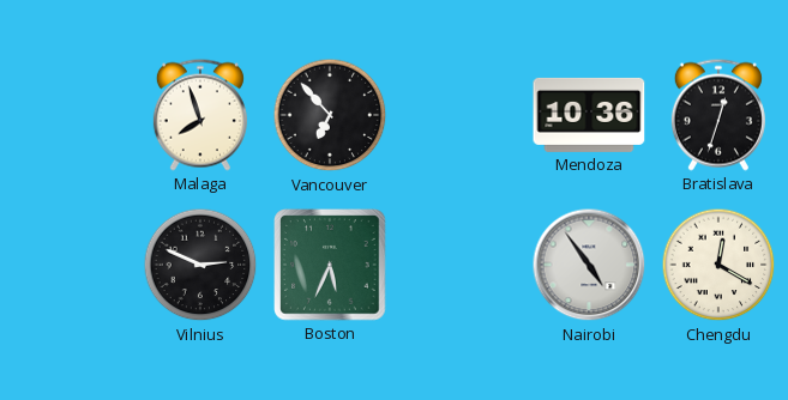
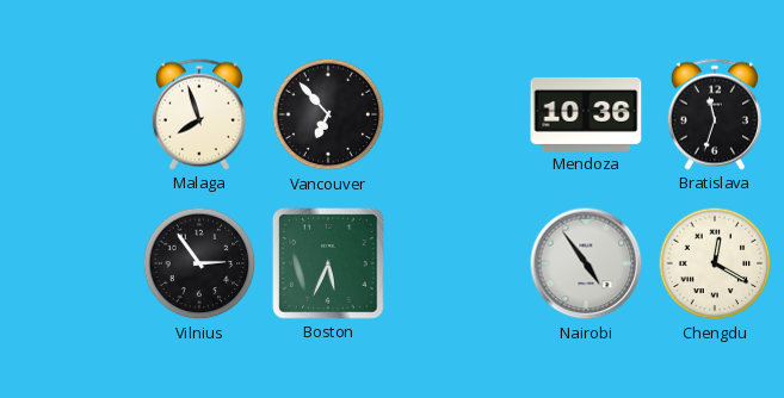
Bratislava: 12:33 -> 11:33 (715, 114)
Vilnius: 2:49 -> 2:54 (199, 263)
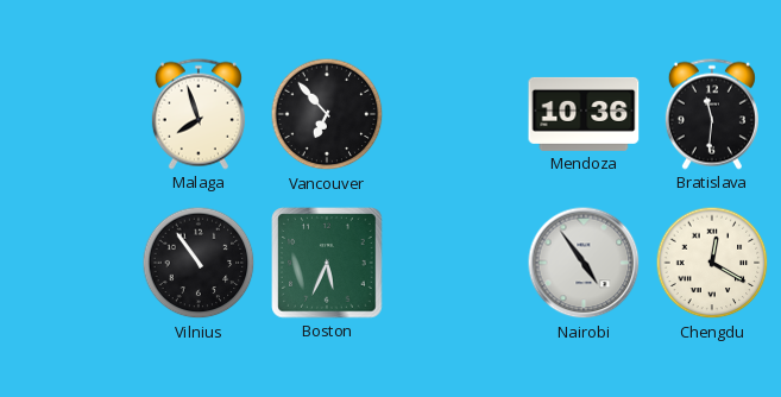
Bratislava: 11:33 -> 11:31 (712, 114)
Vilnius: 2:54 -> 10:54 (199, 263)
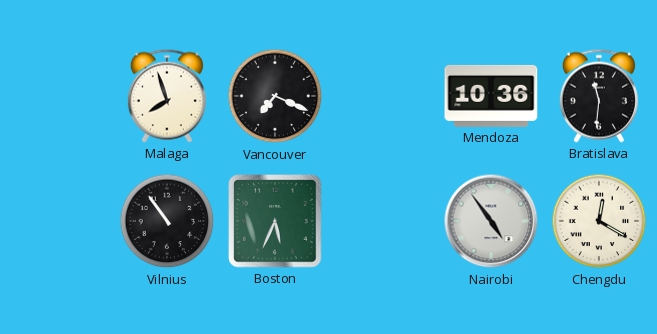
Vancouver: 6:53 -> 7:19 (275, 96)
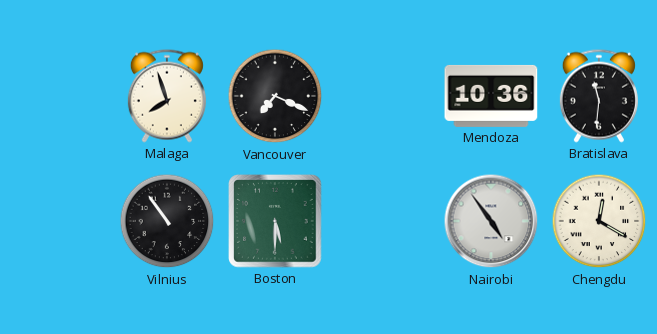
Boston: 5:34 -> 5:30 (275, 221)
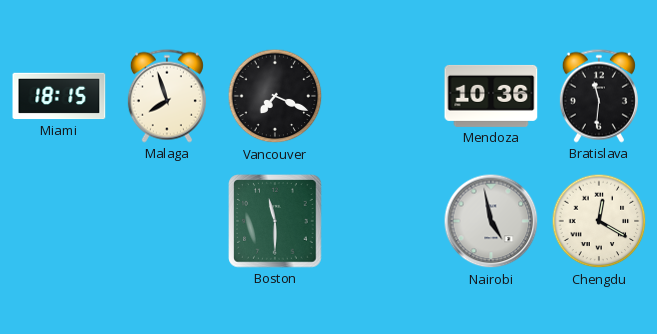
Miami: none -> 18:15 (59, 96)
Vilnius: 10:54 -> none (167, 221)
Boston: 5:30 -> 11:30 (275, 221)
Nairobi: 4:54 -> 4:58 (491, 221)
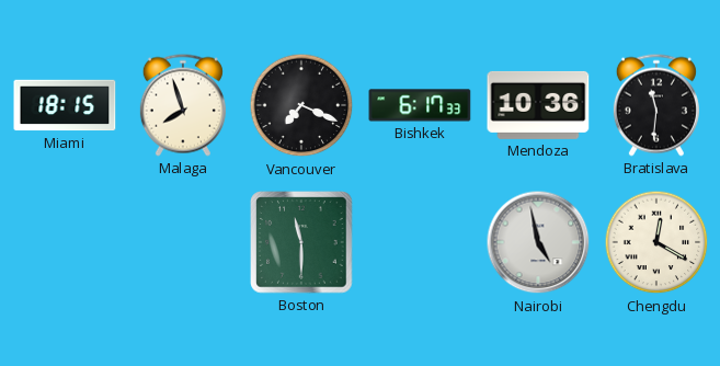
Bishkek: none -> 6:17 (420, 105)
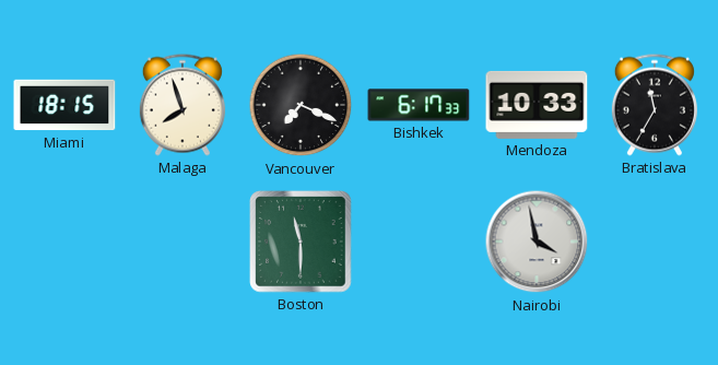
Mendoza: 10:36 -> 10:33 (537, 105)
Bratislava: 11:31 -> 11:35 (655, 105)
Nairobi: 4:58 -> 3:58 (537, 242)
Chengdu: 12:20 -> none (656, 242)
